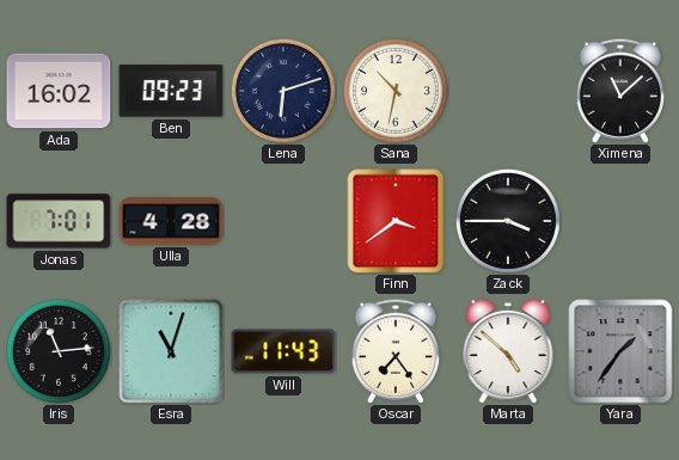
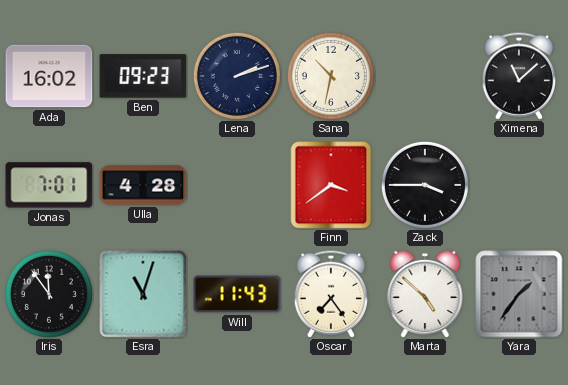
Lena: 6:12 -> 2:12 (237, 76)
Iris: 11:14 -> 11:54 (49, 294)
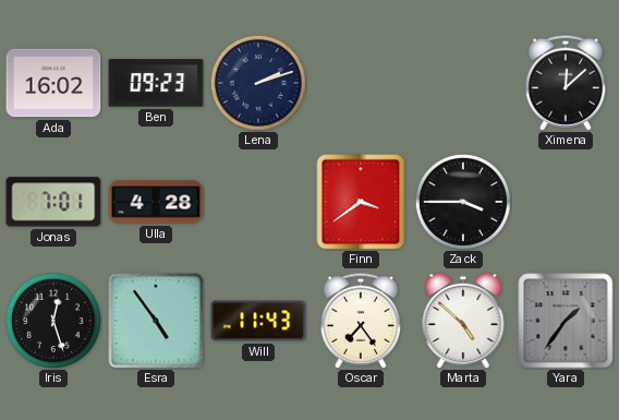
Sana: 10:32 -> none (331, 76)
Ximena: 11:08 -> 12:08 (565, 83)
Iris: 11:54 -> 12:27 (53, 321)
Esra: 11:03 -> 4:54 (156, 321)
